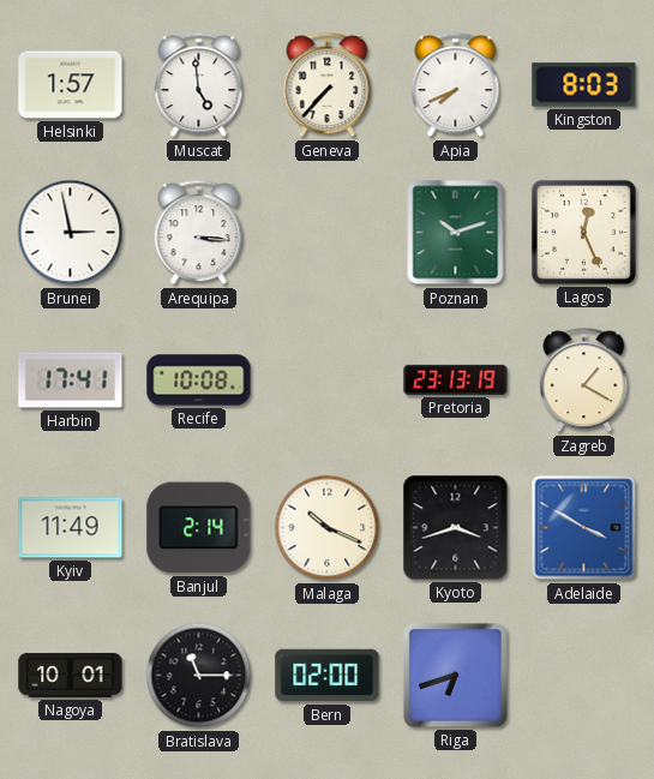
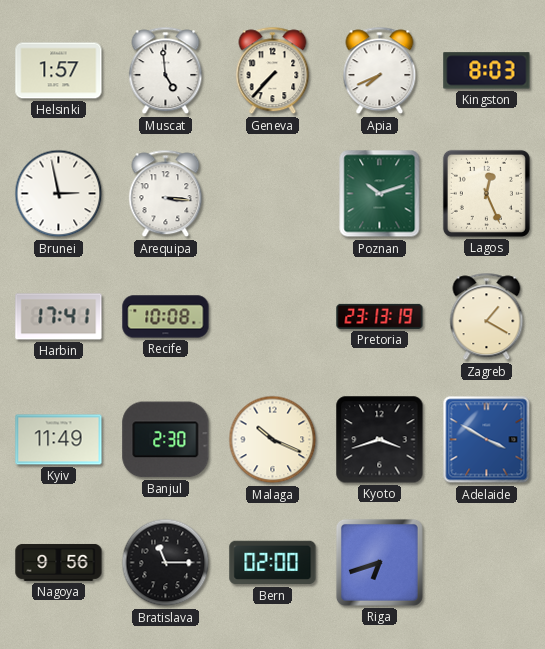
Banjul: 2:14 -> 2:30 (166, 440)
Nagoya: 10:01 -> 9:56 (59, 562)
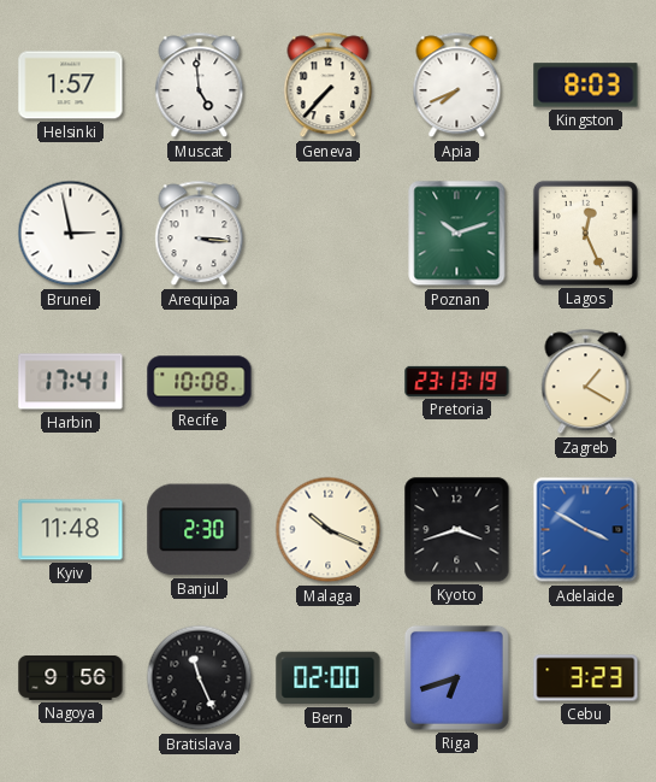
Kyiv: 11:49 -> 11:48 (71, 530)
Bratislava: 11:15 -> 11:26 (200, 678)
Cebu: none -> 3:23 (586, 678)
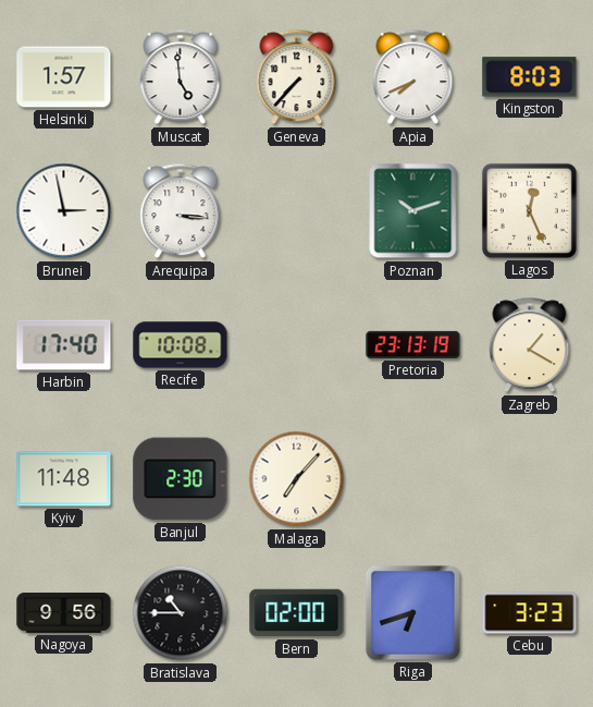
Harbin: 17:41 -> 17:40 (64, 345)
Malaga: 10:19 -> 7:07 (297, 479)
Kyoto: 3:42 -> none (457, 530)
Adelaide: 3:50 -> none (586, 530)
Bratislava: 11:26 -> 10:45 (181, 613)
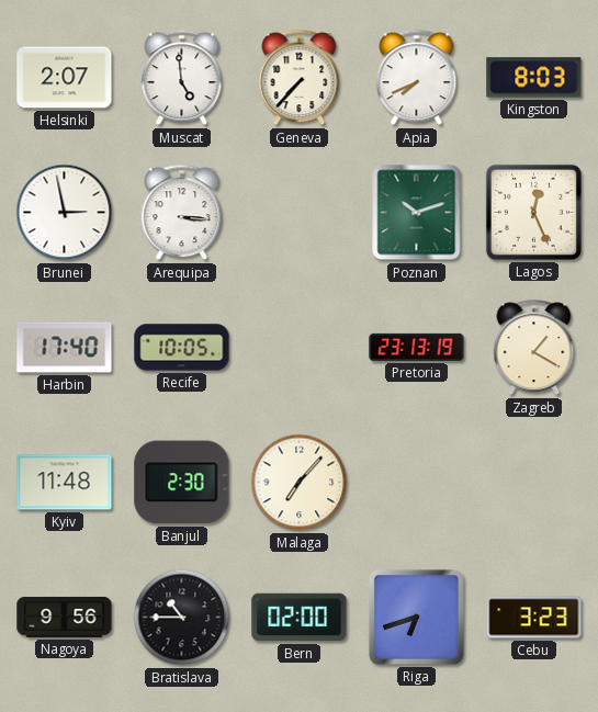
Helsinki: 1:57 -> 2:07 (65, 78)
Recife: 10:08 -> 10:05 (182, 348)
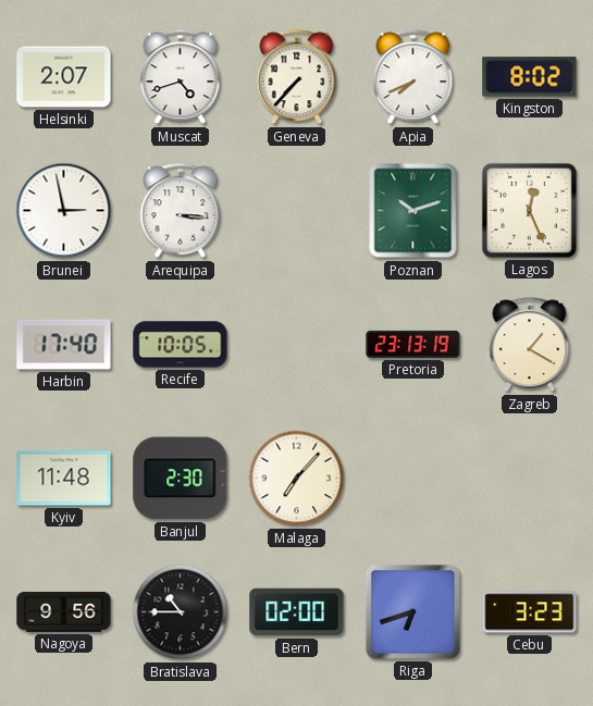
Muscat: 4:59 -> 4:42 (181, 77)
Kingston: 8:03 -> 8:02 (530, 77)
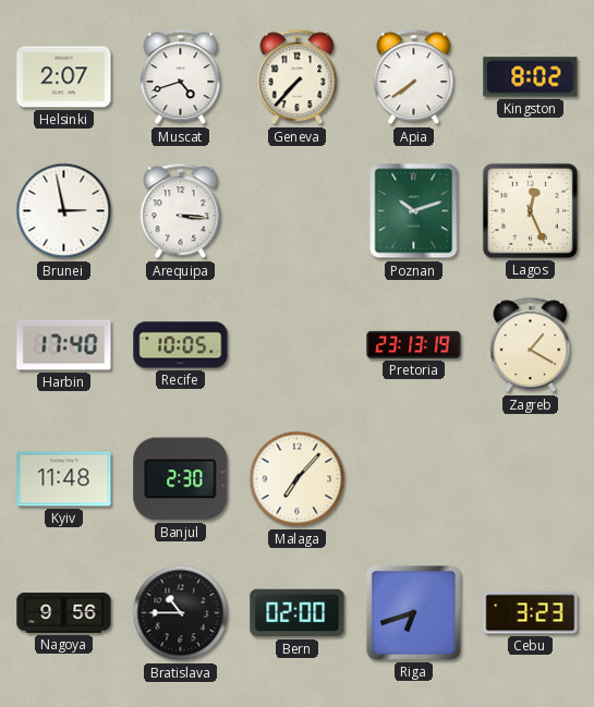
Apia: 7:41 -> 7:39 (414, 77)
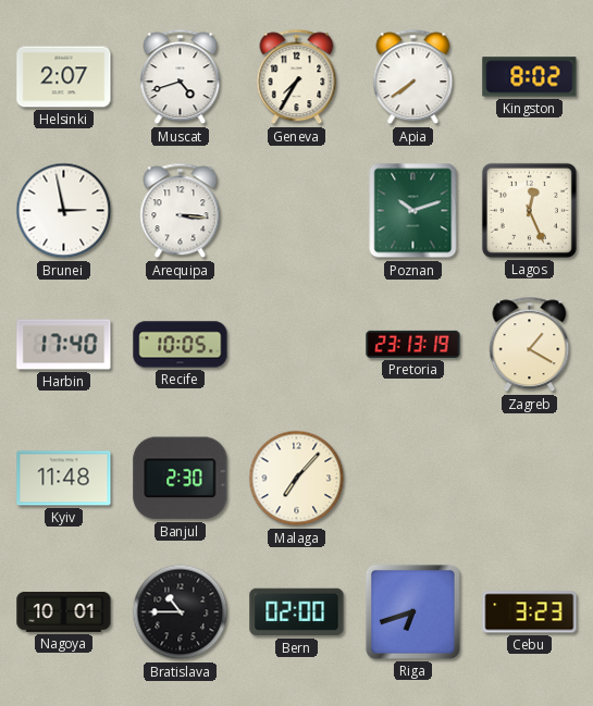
Geneva: 7:37 -> 7:35 (297, 77)
Nagoya: 9:56 -> 10:01 (64, 611)
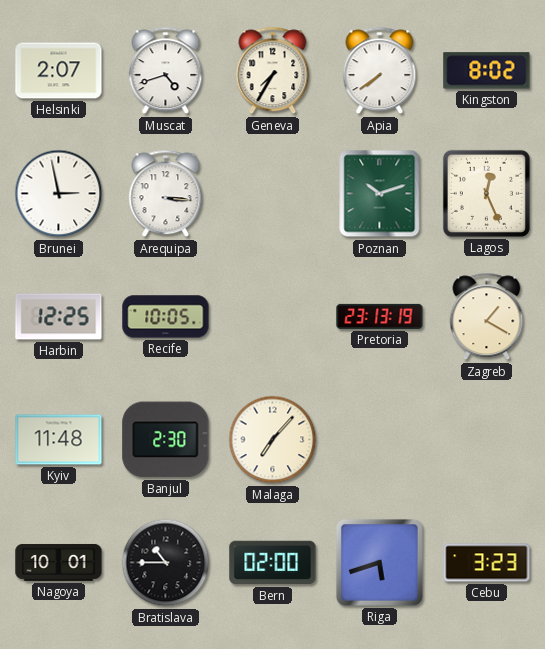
Harbin: 17:40 -> 12:25 (59, 317)
Riga: 6:42 -> 5:42 (379, 562)
